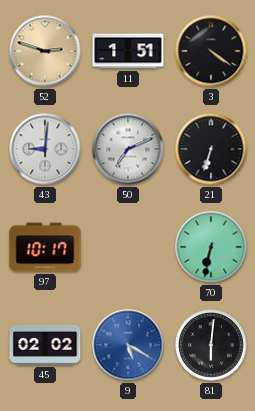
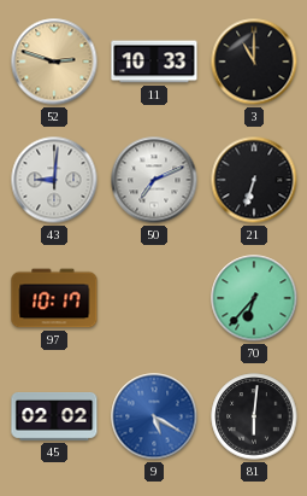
11: 1:51 -> 10:33 (154, 62)
3: 4:21 -> 11:00 (254, 62)
70: 6:32 -> 6:37 (254, 298)
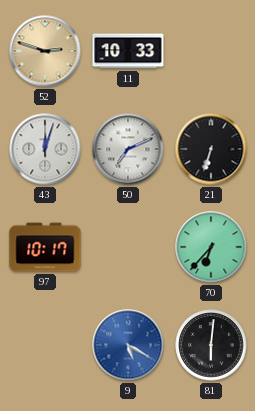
3: 11:00 -> none (254, 62)
43: 9:01 -> 12:03 (45, 149)
45: 02:02 -> none (54, 418)
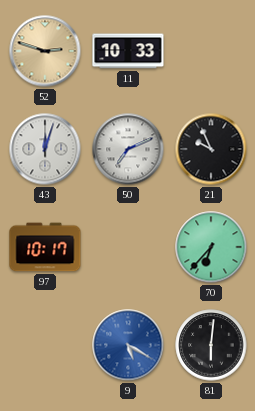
21: 6:33 -> 9:56 (211, 149)
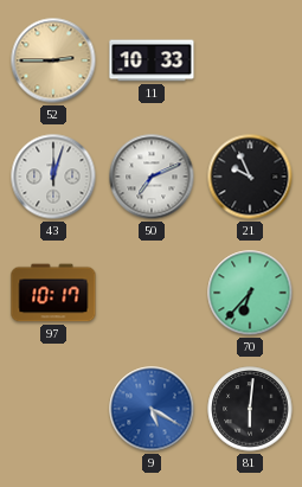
52: 2:48 -> 2:45 (53, 60)
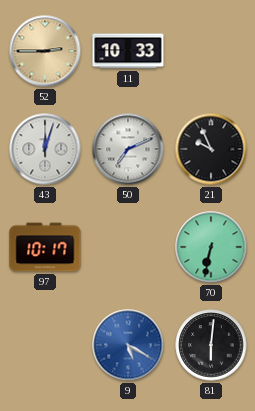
70: 6:37 -> 6:32 (211, 247)
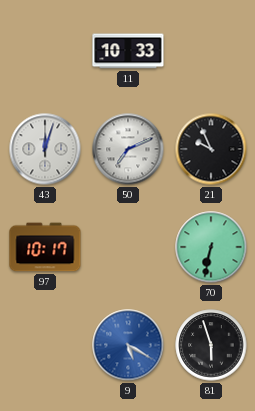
52: 2:45 -> none (45, 51)
81: 6:01 -> 5:57 (211, 345)
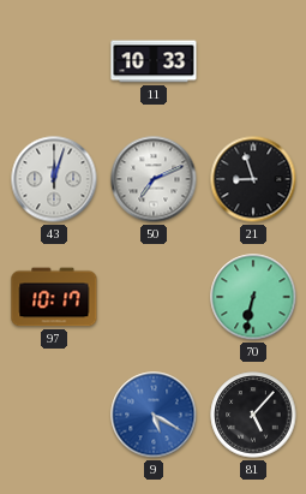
21: 9:56 -> 8:57 (253, 179)
81: 5:57 -> 5:07 (253, 415)
